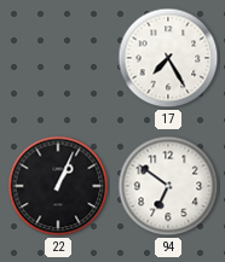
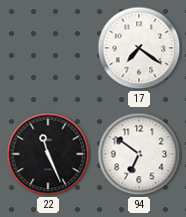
17: 7:25 -> 7:21 (139, 48)
22: 1:04 -> 11:26 (48, 154)
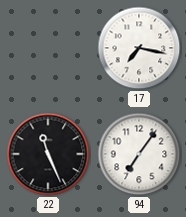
17: 7:21 -> 7:17 (139, 48)
94: 6:51 -> 7:06 (139, 154)
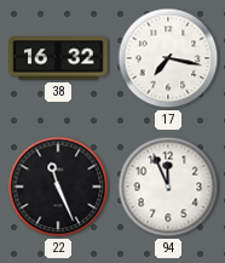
38: none -> 16:32 (58, 58)
94: 7:06 -> 11:56 (168, 187)
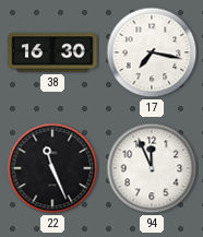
38: 16:32 -> 16:30 (52, 52)
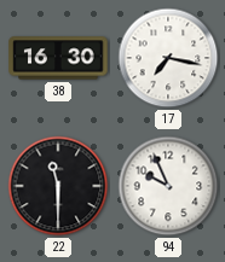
22: 11:26 -> 11:30 (58, 186)
94: 11:56 -> 9:56 (168, 186)
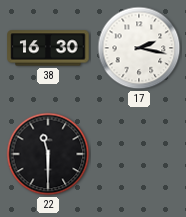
17: 7:17 -> 2:17 (139, 48)
94: 9:56 -> none (168, 186)
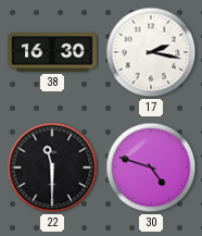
30: none -> 4:48 (151, 167)
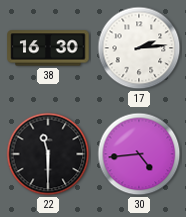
17: 2:17 -> 2:14 (139, 48)
30: 4:48 -> 4:44 (139, 154)
